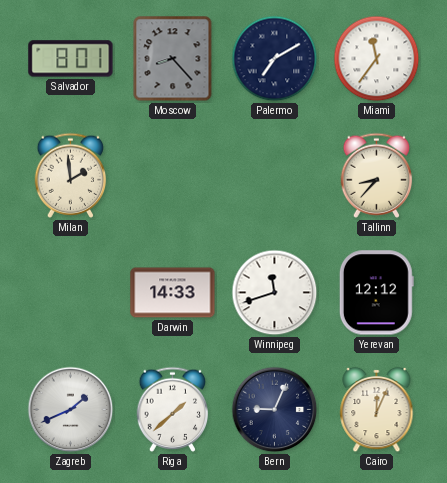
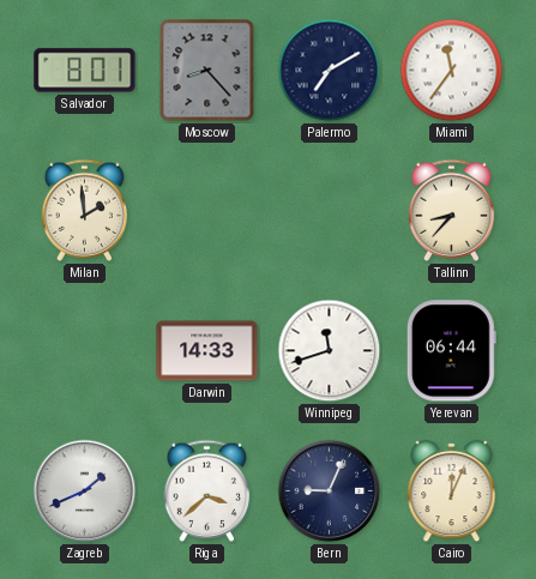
Yerevan: 12:12 -> 06:44 (451, 351)
Riga: 1:38 -> 3:38 (207, 490)
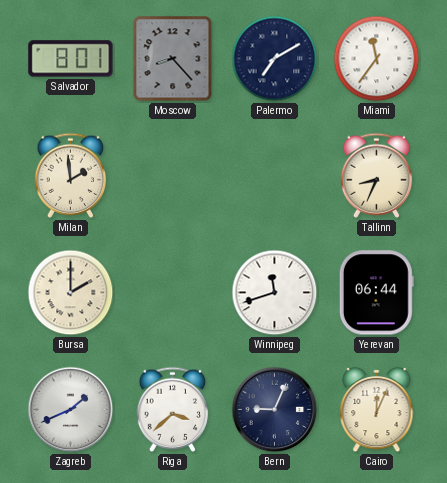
Tallinn: 8:37 -> 8:34 (377, 175)
Bursa: none -> 2:00 (71, 293)
Darwin: 14:33 -> none (207, 351)
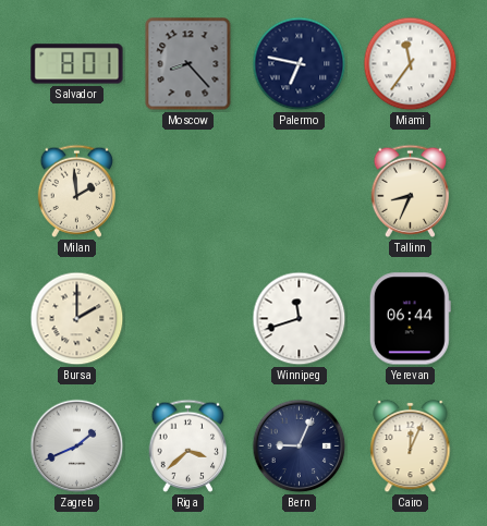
Palermo: 7:10 -> 6:47 (300, 64)
